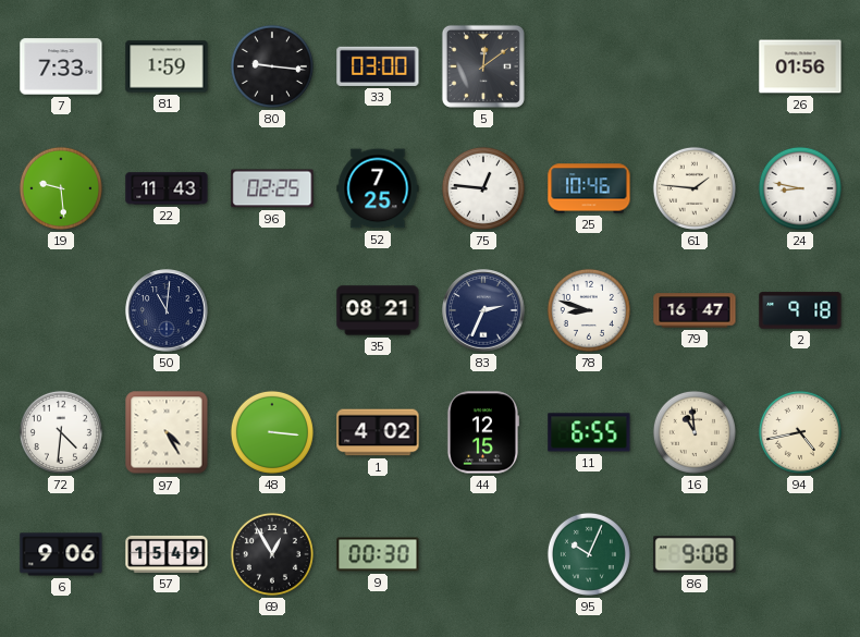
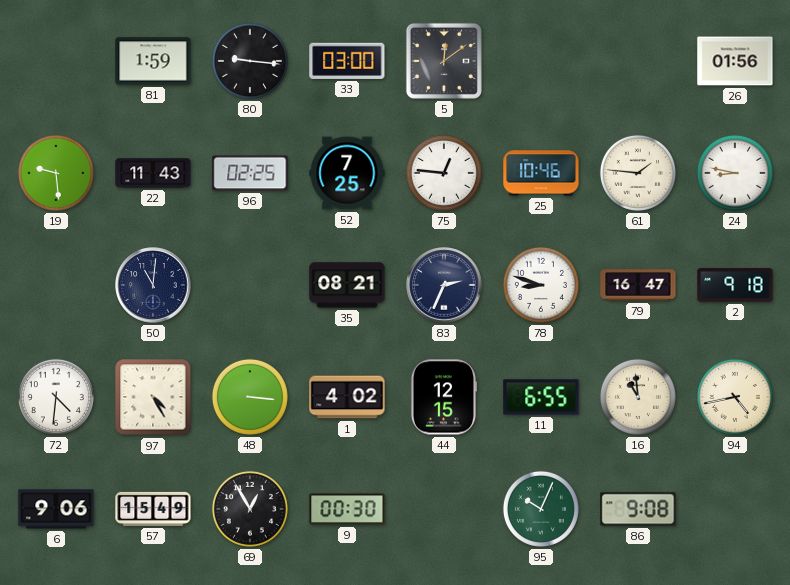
7: 7:33 -> none (61, 66)
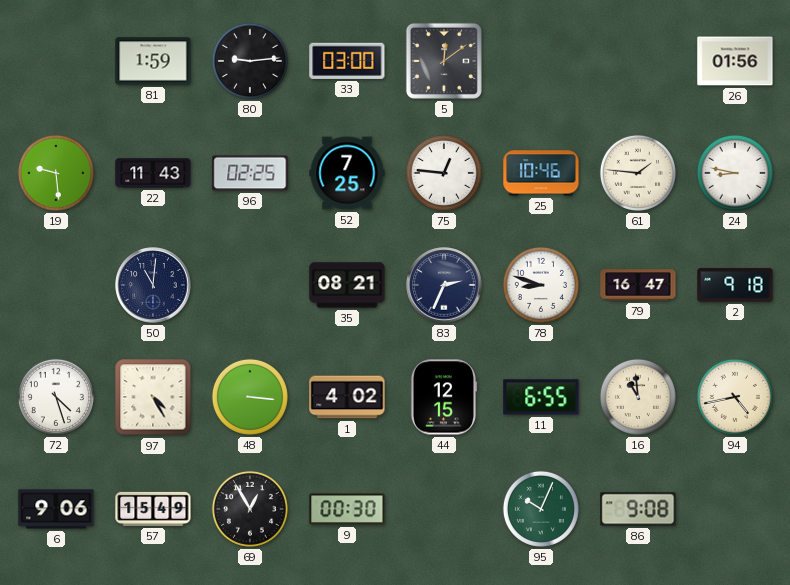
80: 9:16 -> 9:14 (250, 61)
72: 4:31 -> 4:27 (56, 397)
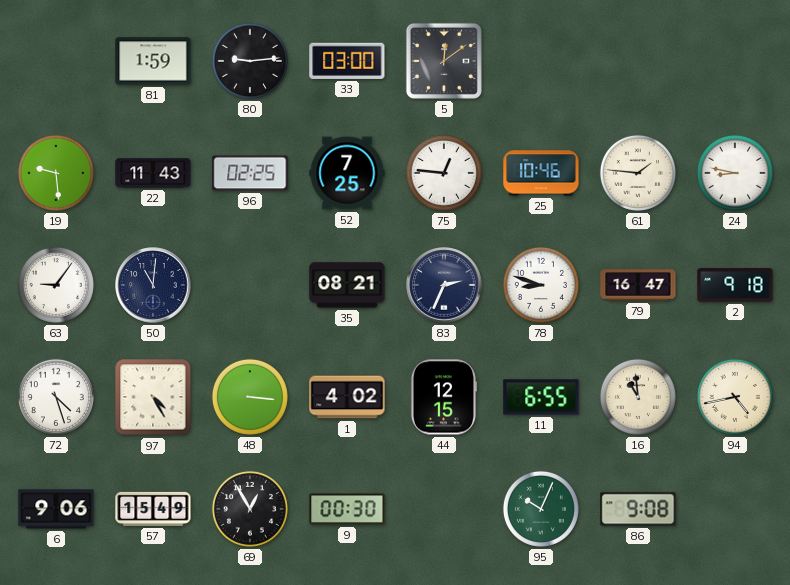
26: 01:56 -> none (735, 61)
63: none -> 9:06 (56, 285)
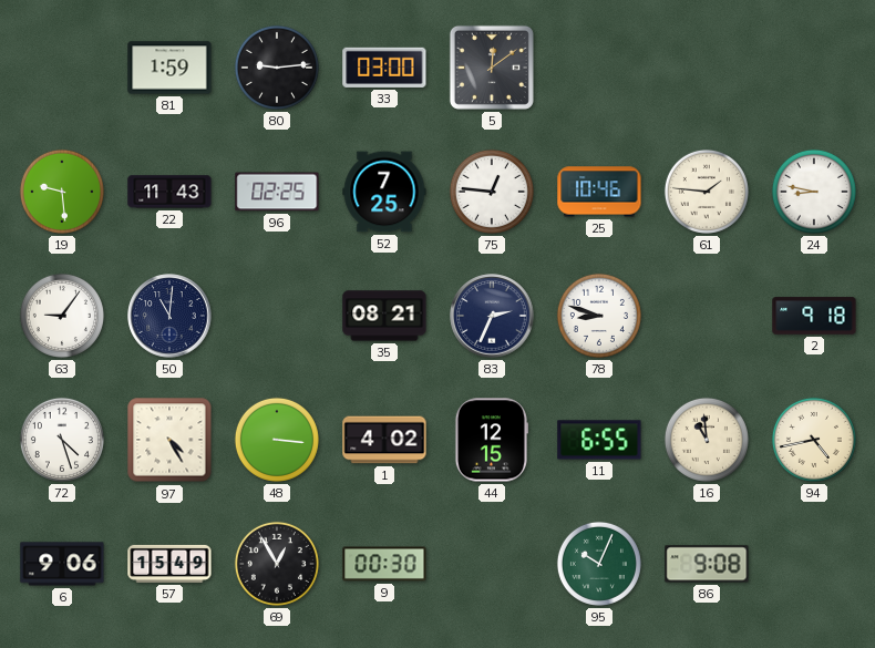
79: 16:47 -> none (638, 285)
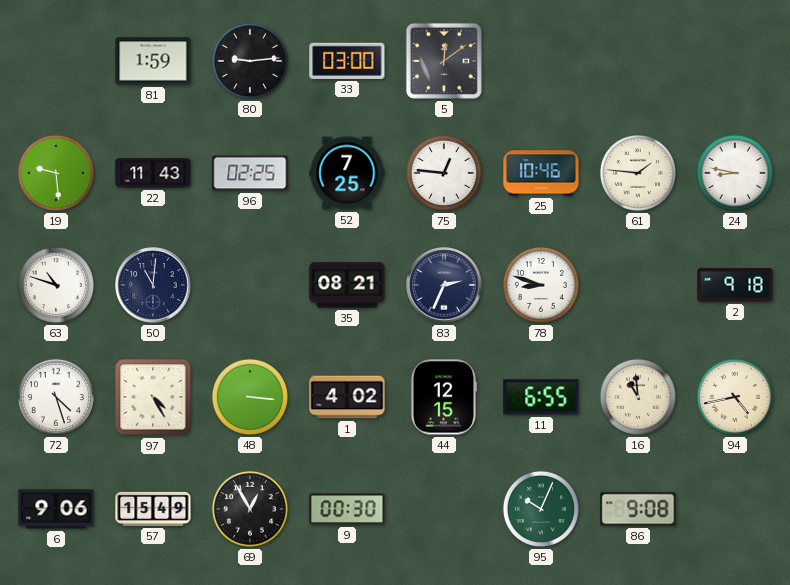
63: 9:06 -> 10:48 (56, 285)
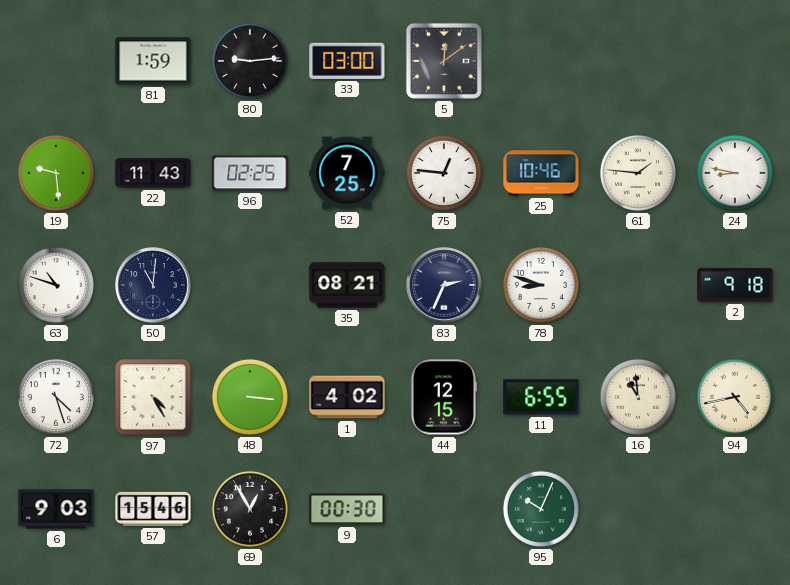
6: 9:06 -> 9:03 (56, 509)
57: 15:49 -> 15:46 (153, 509)
86: 9:08 -> none (638, 509)
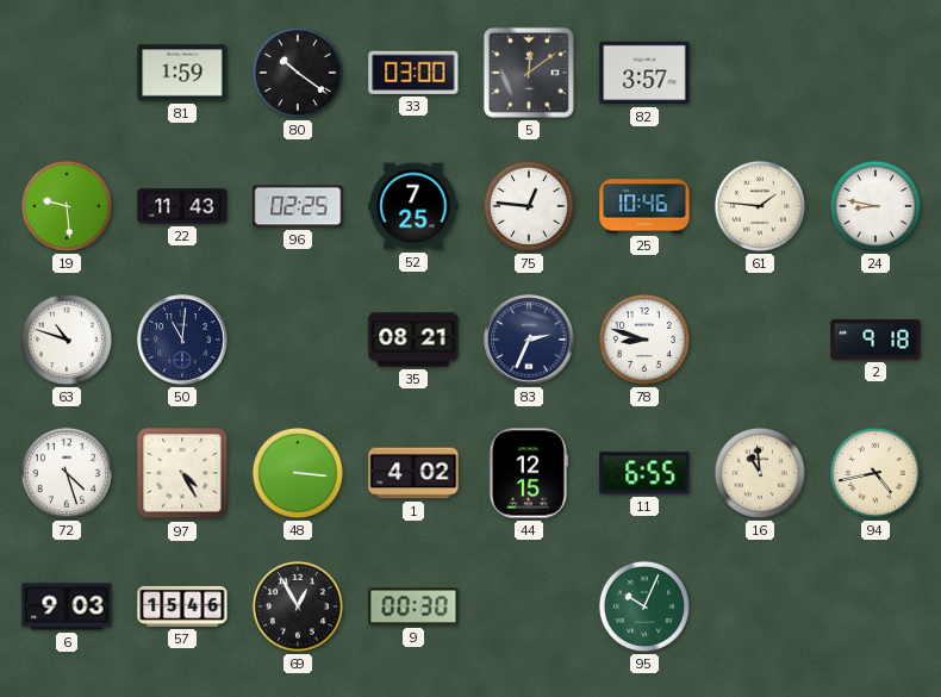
80: 9:14 -> 10:21 (298, 73)
82: none -> 3:57 (644, 73)
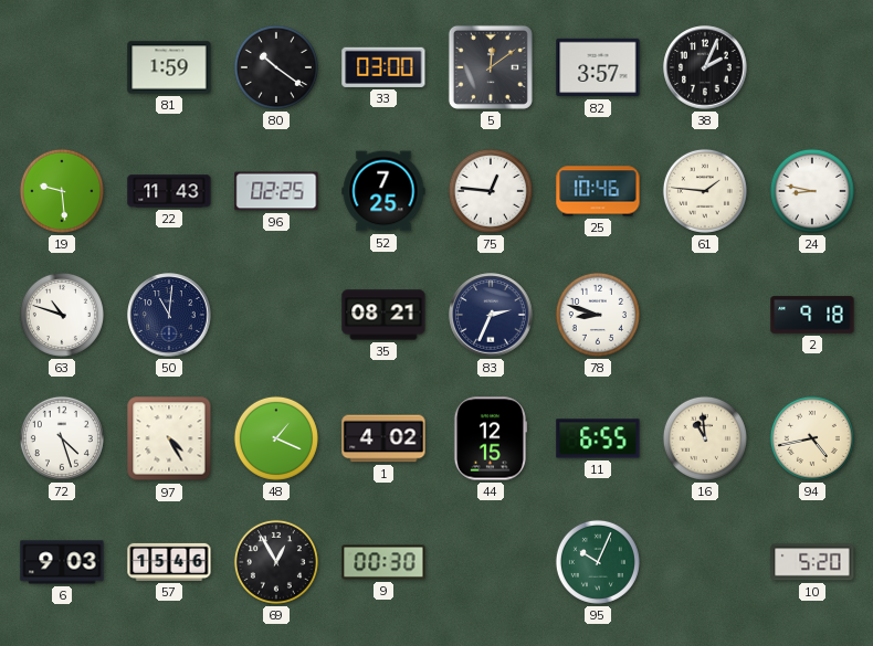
38: none -> 2:04 (705, 67)
48: 3:16 -> 1:19 (276, 438)
10: none -> 5:20 (812, 562)
